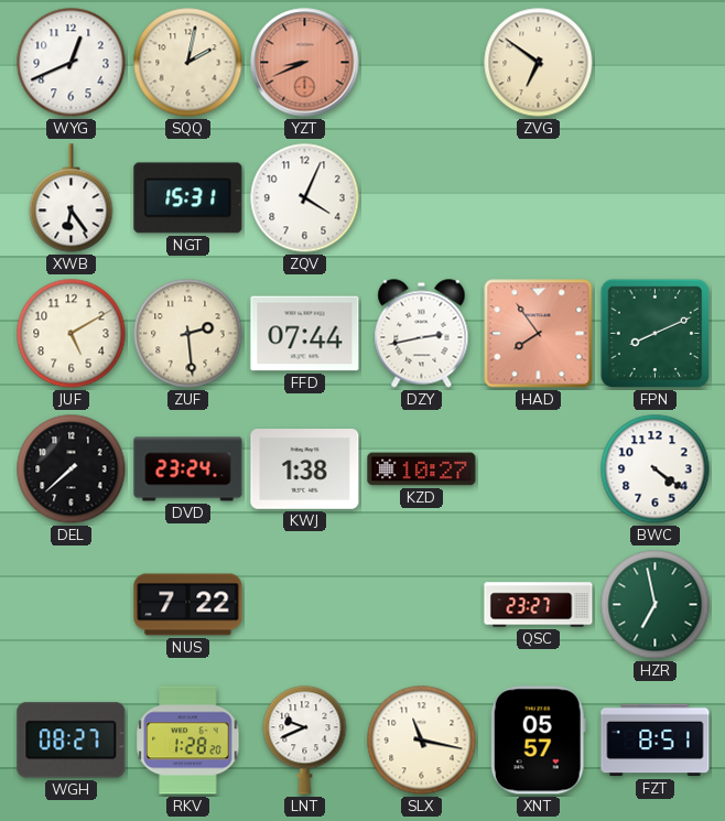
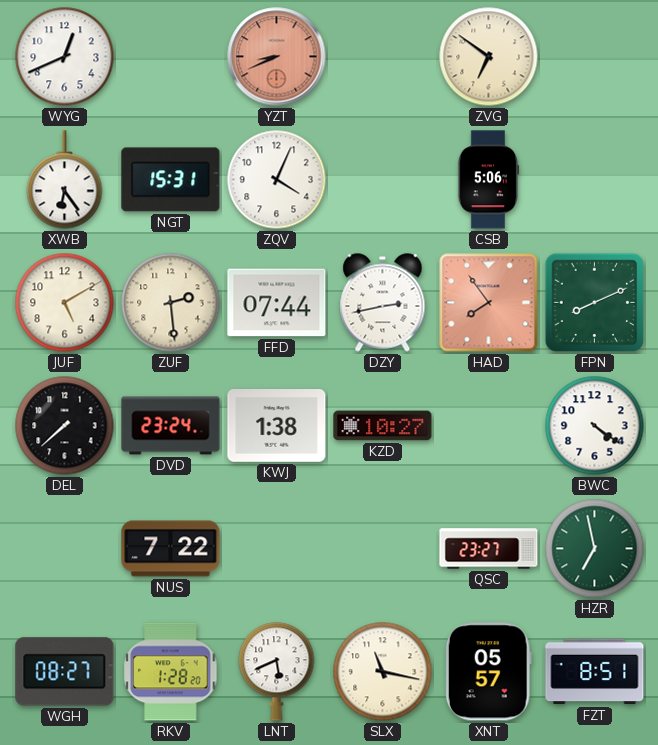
SQQ: 2:02 -> none (188, 63)
CSB: none -> 5:06 (489, 180)
LNT: 9:41 -> 5:41 (277, 672)
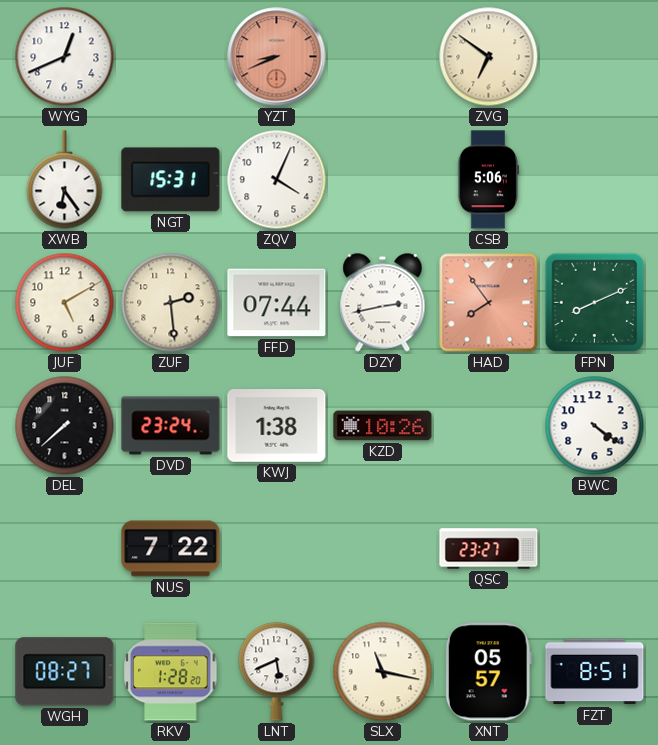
KZD: 10:27 -> 10:26 (383, 426)
HZR: 6:58 -> none (595, 549)
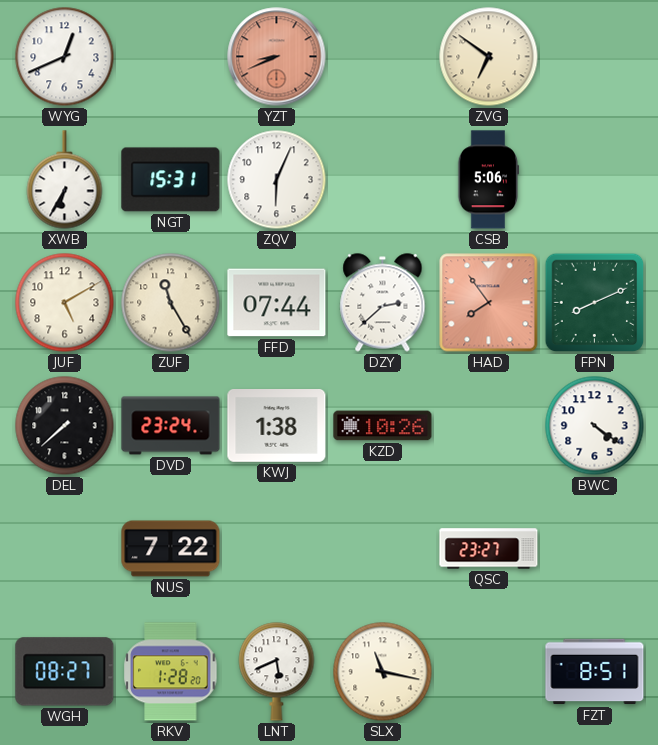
XWB: 6:24 -> 6:35 (65, 180)
ZQV: 4:04 -> 6:04 (277, 180)
ZUF: 2:29 -> 11:25 (171, 303)
DZY: 2:43 -> 2:38 (383, 303)
XNT: 05:57 -> none (488, 672)
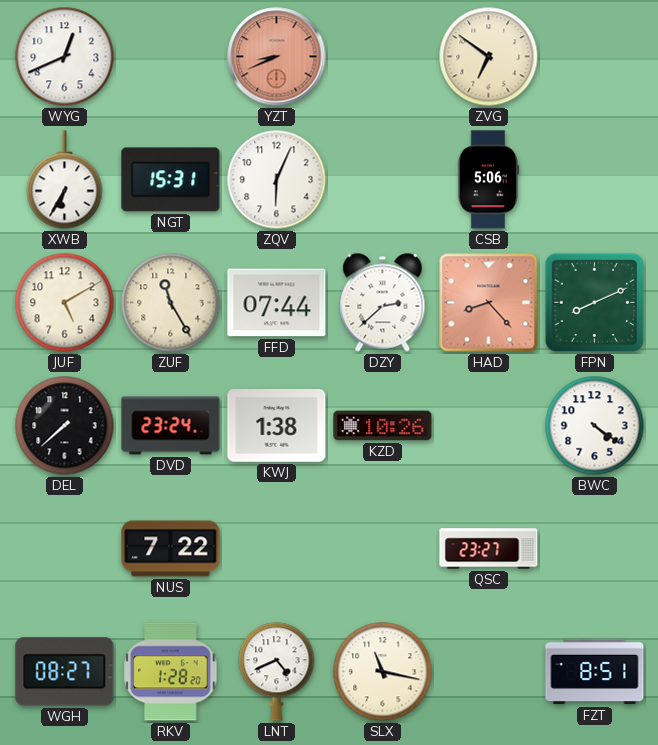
HAD: 7:54 -> 8:23 (489, 303)
LNT: 5:41 -> 4:41 (277, 672)
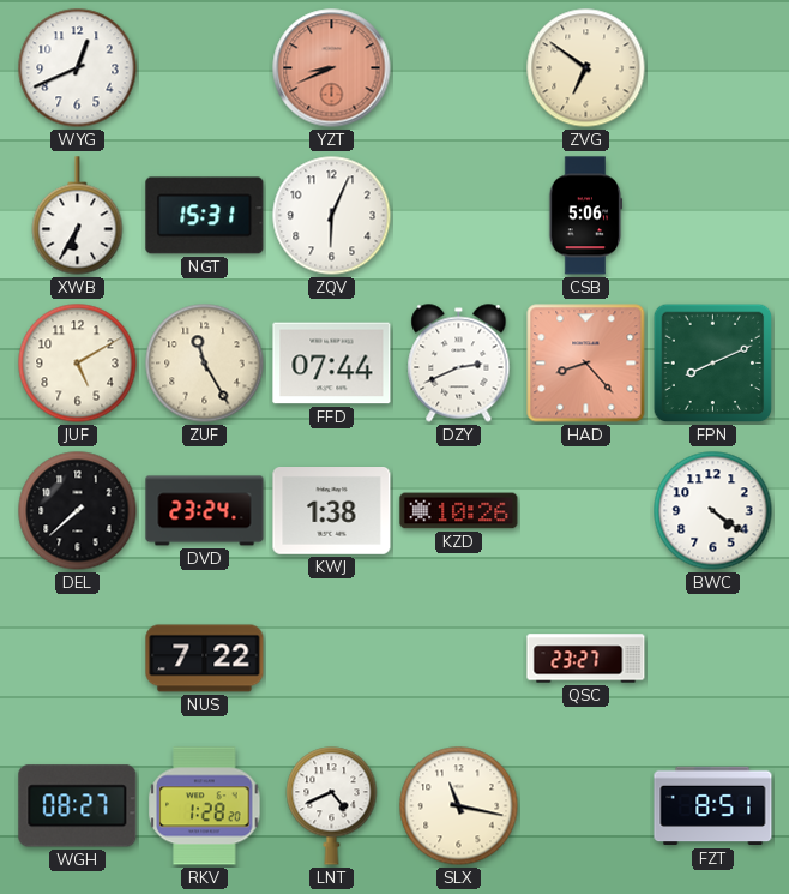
DZY: 2:38 -> 2:41 (459, 364)
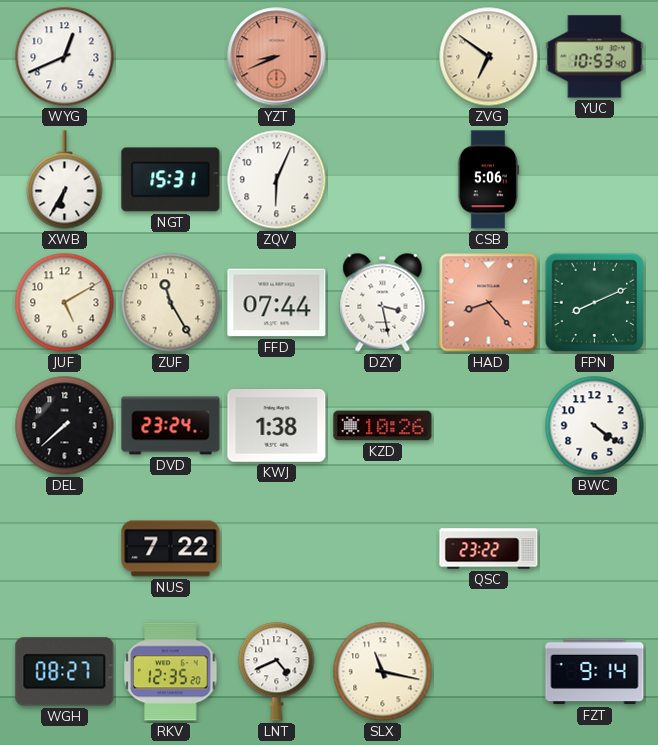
YUC: none -> 10:53 (595, 57)
DZY: 2:41 -> 3:28 (383, 303)
QSC: 23:27 -> 23:22 (489, 549)
RKV: 1:28 -> 12:35 (171, 672)
FZT: 8:51 -> 9:14 (595, 672)
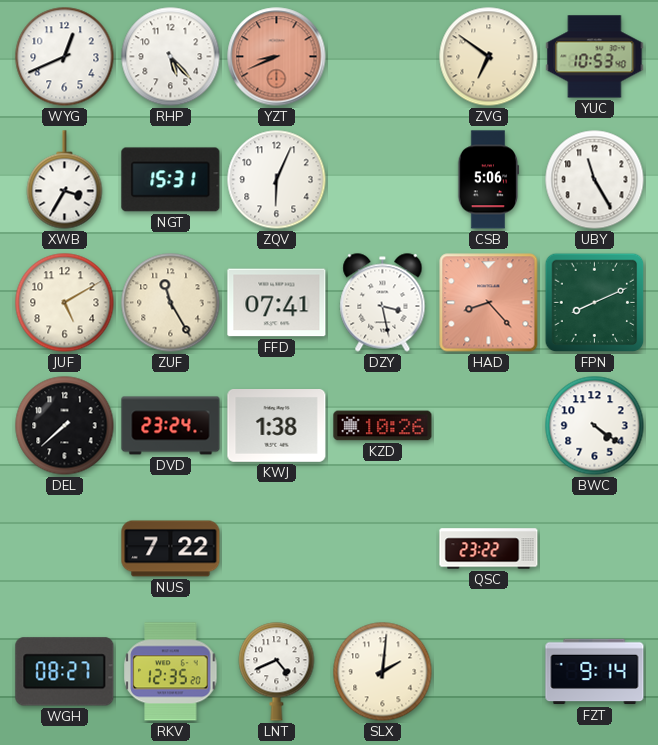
RHP: none -> 5:23 (171, 57)
XWB: 6:35 -> 3:35 (65, 180)
UBY: none -> 11:25 (595, 180)
FFD: 07:44 -> 07:41 (277, 303)
SLX: 11:17 -> 2:01 (383, 672)
